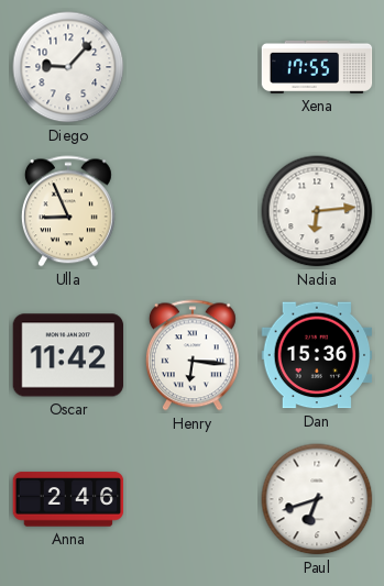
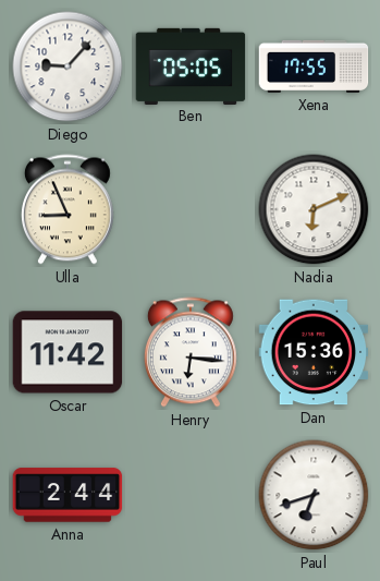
Ben: none -> 05:05 (191, 65)
Nadia: 6:14 -> 6:11 (314, 209)
Anna: 2:46 -> 2:44 (68, 495)
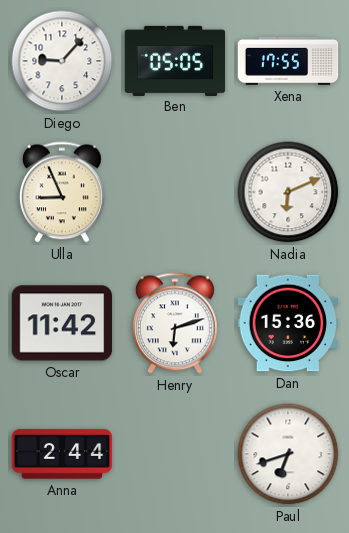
Henry: 6:16 -> 6:12 (175, 323)
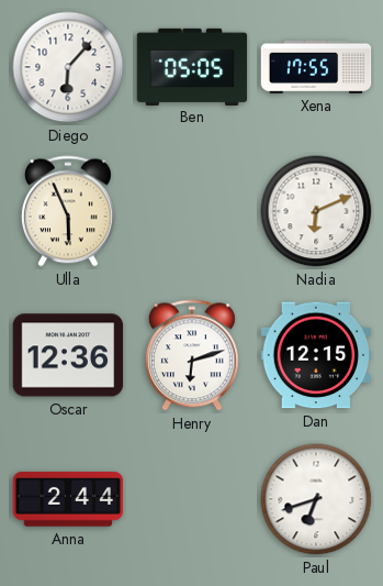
Diego: 9:07 -> 6:07 (68, 67)
Ulla: 8:56 -> 5:56 (68, 211)
Oscar: 11:42 -> 12:36 (68, 355)
Dan: 15:36 -> 12:15 (316, 355)
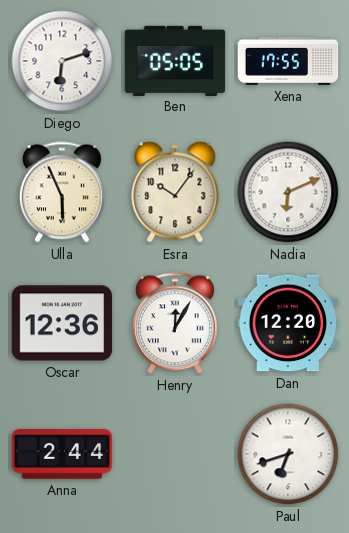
Diego: 6:07 -> 6:12 (62, 61)
Esra: none -> 10:06 (175, 192)
Henry: 6:12 -> 12:05 (175, 323)
Dan: 12:15 -> 12:20 (288, 323)
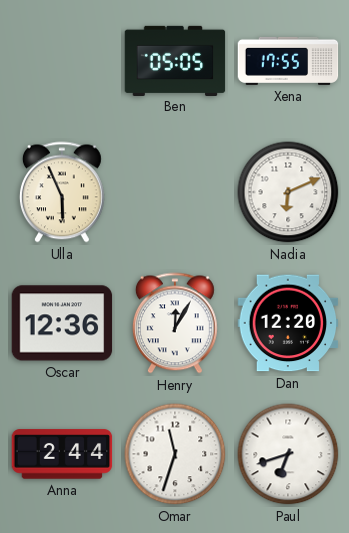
Diego: 6:12 -> none (62, 61)
Esra: 10:06 -> none (175, 192)
Omar: none -> 11:33 (175, 454)
